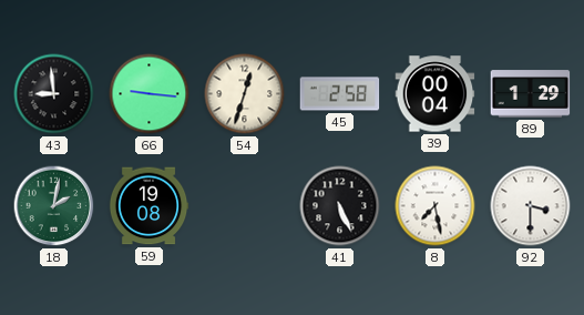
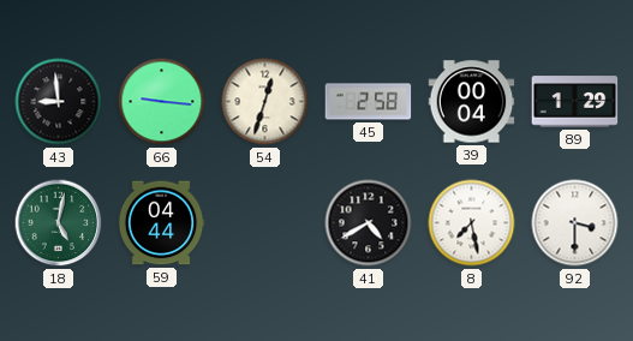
18: 2:02 -> 5:02 (59, 223)
59: 19:08 -> 04:44 (161, 223)
41: 5:26 -> 4:40 (369, 223)
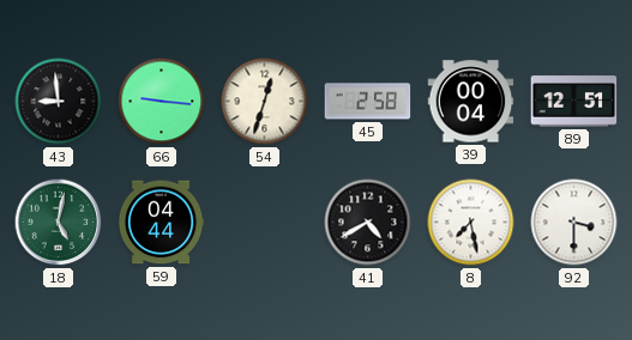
89: 1:29 -> 12:51 (574, 102)
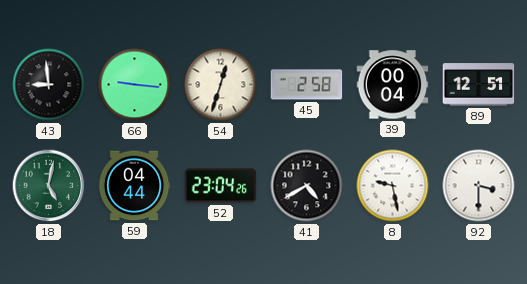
52: none -> 23:04 (221, 186)
8: 7:28 -> 9:28 (393, 186)
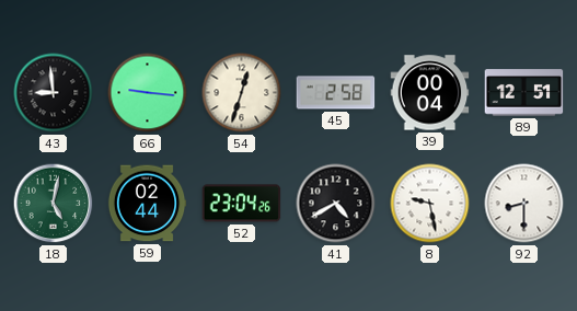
59: 04:44 -> 02:44 (147, 204)
92: 3:30 -> 8:30 (524, 204)
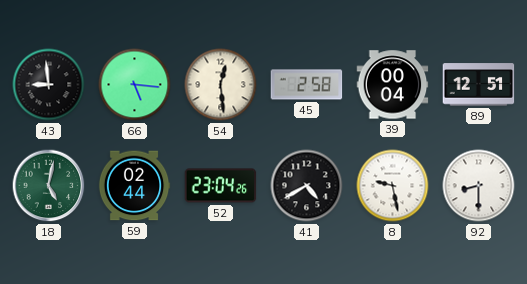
66: 9:16 -> 5:16 (135, 85)
54: 12:33 -> 12:29 (221, 85)
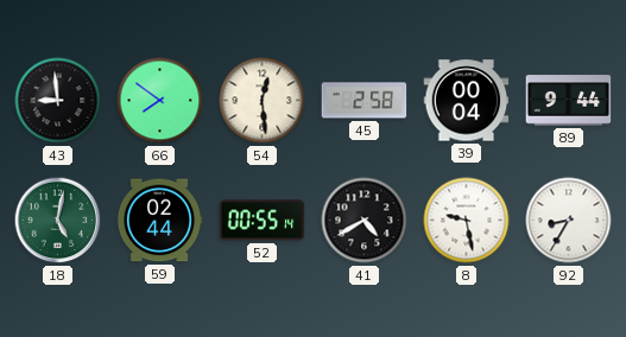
66: 5:16 -> 7:51 (160, 101)
89: 12:51 -> 9:44 (569, 101)
52: 23:04 -> 00:55 (263, 221)
92: 8:30 -> 8:35 (569, 221)
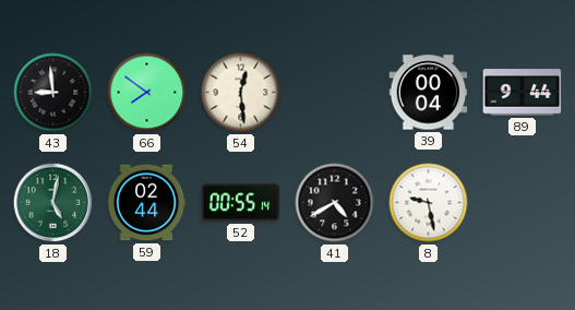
45: 2:58 -> none (365, 101)
92: 8:35 -> none (569, 221)
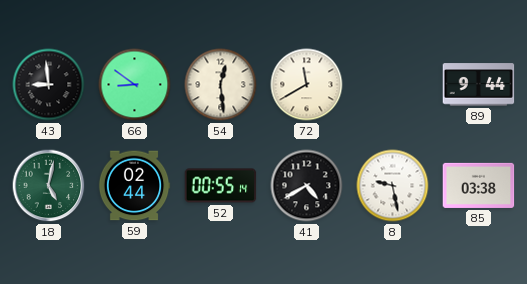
66: 7:51 -> 8:51 (135, 85)
72: none -> 11:40 (307, 85)
39: 00:04 -> none (429, 93)
85: none -> 03:38 (479, 185)
